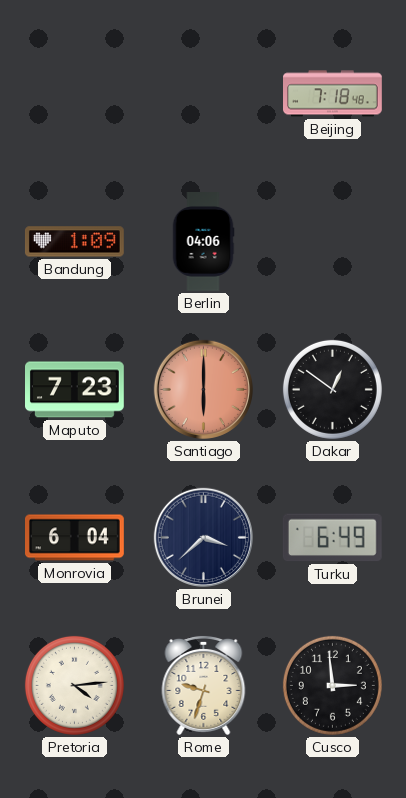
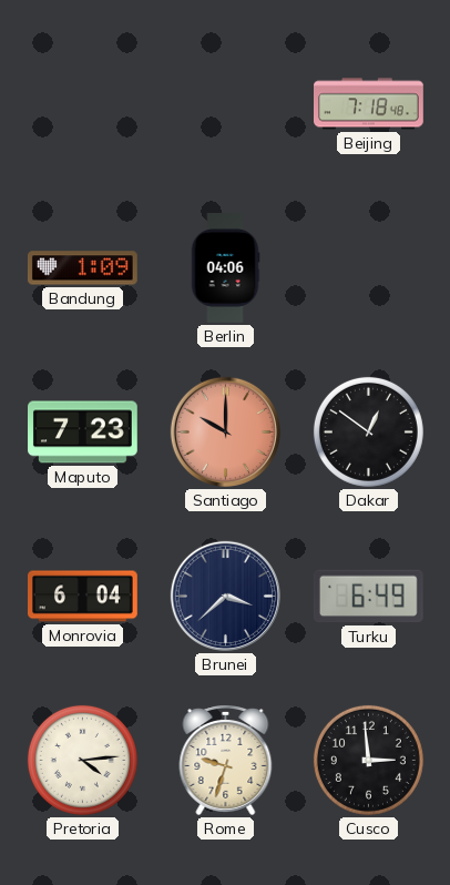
Santiago: 6:00 -> 10:00 (225, 431)
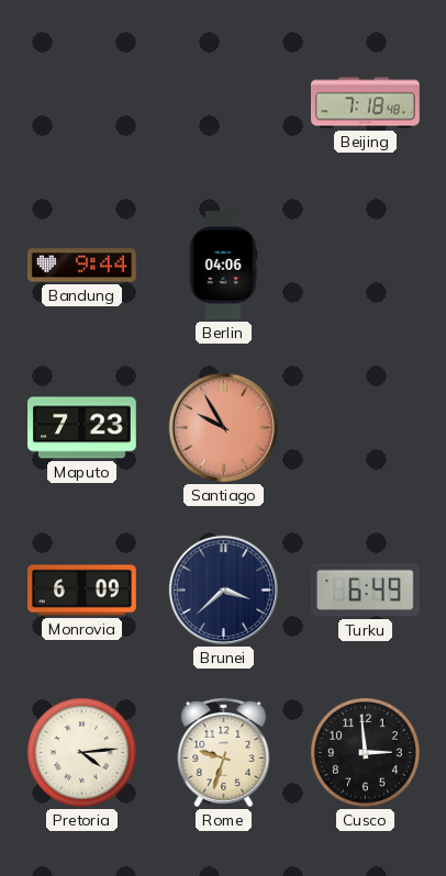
Bandung: 1:09 -> 9:44 (81, 266)
Santiago: 10:00 -> 9:55 (223, 427)
Dakar: 12:51 -> none (368, 431)
Monrovia: 6:04 -> 6:09 (82, 591)
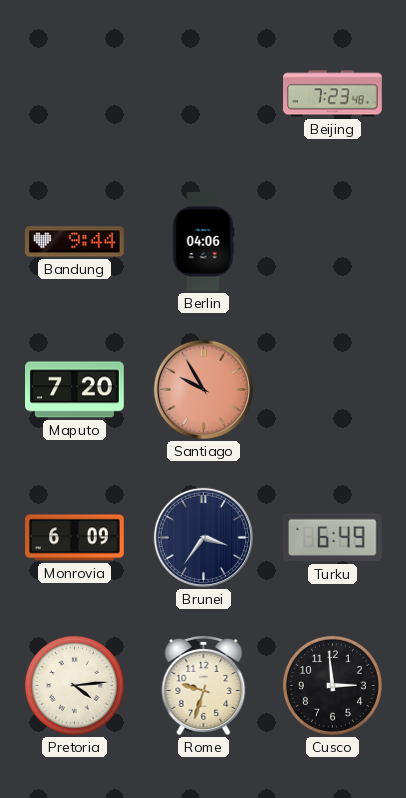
Beijing: 7:18 -> 7:23 (333, 94)
Maputo: 7:23 -> 7:20 (75, 390)
Brunei: 3:38 -> 3:36 (203, 537)
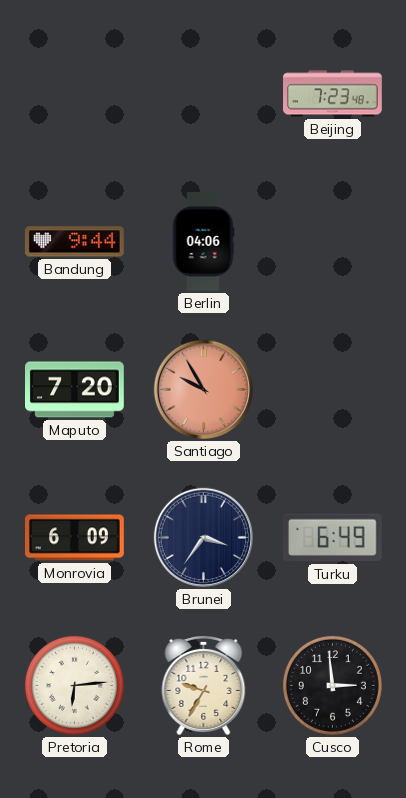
Pretoria: 4:14 -> 6:14 (74, 685)
Rome: 9:33 -> 9:35 (204, 685)
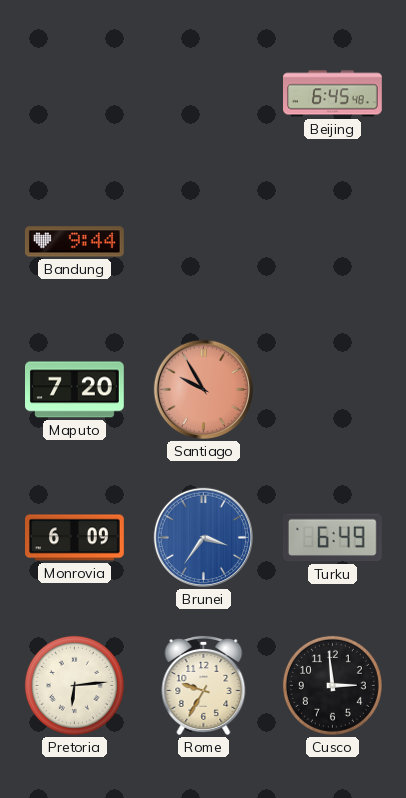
Beijing: 7:23 -> 6:45 (333, 94)
Berlin: 04:06 -> none (203, 242)
Brunei dial: navy -> blue (203, 537)
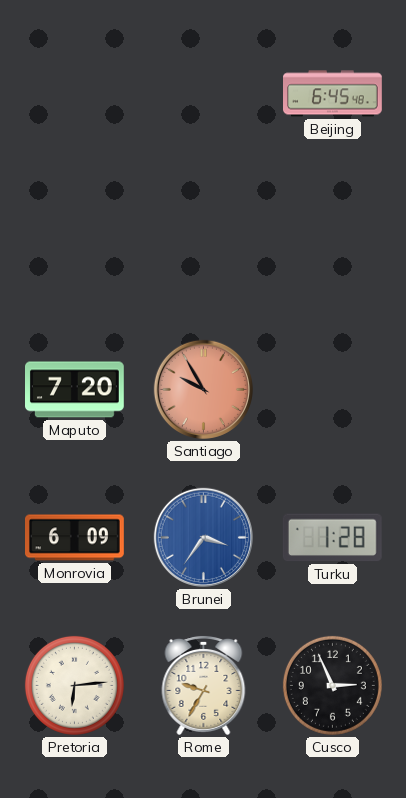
Bandung: 9:44 -> none (74, 242)
Turku: 6:49 -> 1:28 (332, 538)
Cusco: 2:59 -> 2:56 (332, 685)
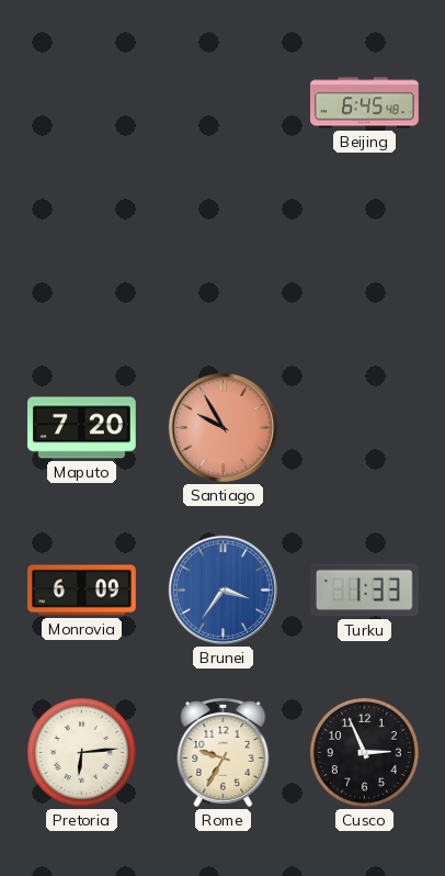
Turku: 1:28 -> 1:33 (364, 591)
